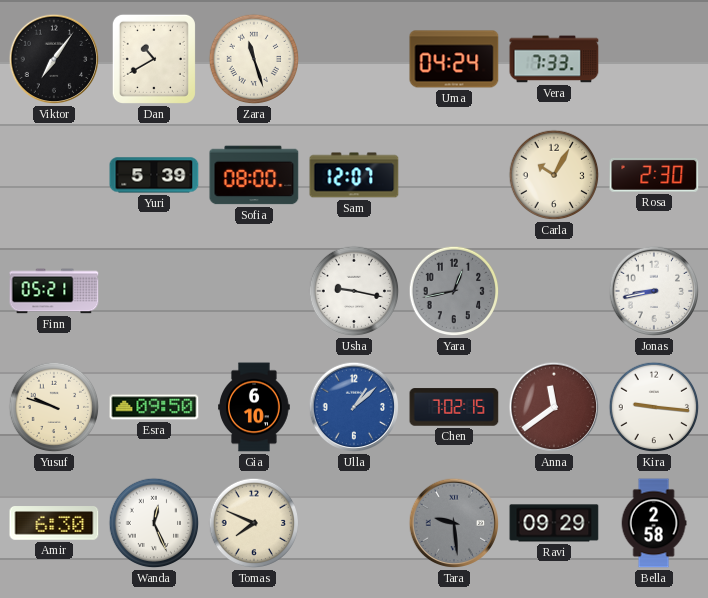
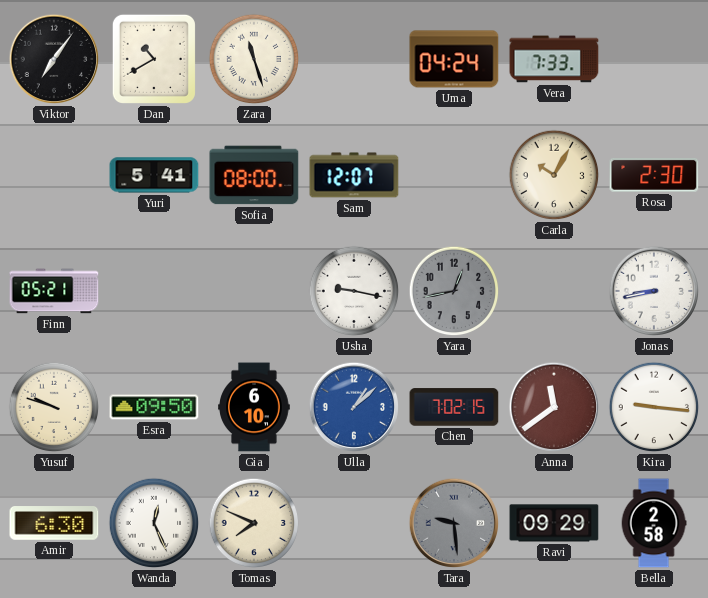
Yuri: 5:39 -> 5:41 (154, 175)
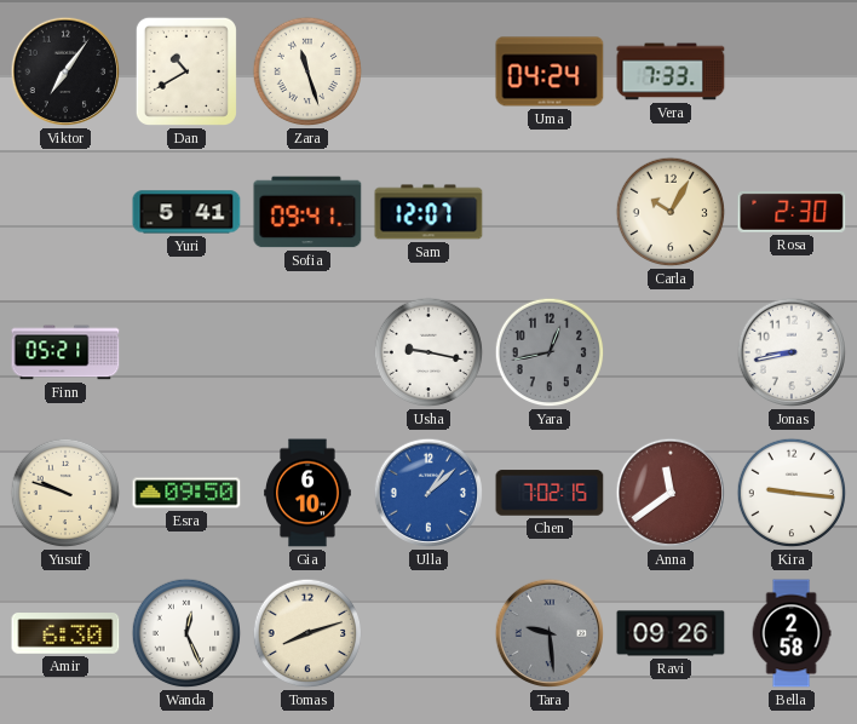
Sofia: 08:00 -> 09:41 (307, 212)
Tomas: 7:49 -> 8:12 (307, 633)
Ravi: 09:29 -> 09:26 (671, 633)
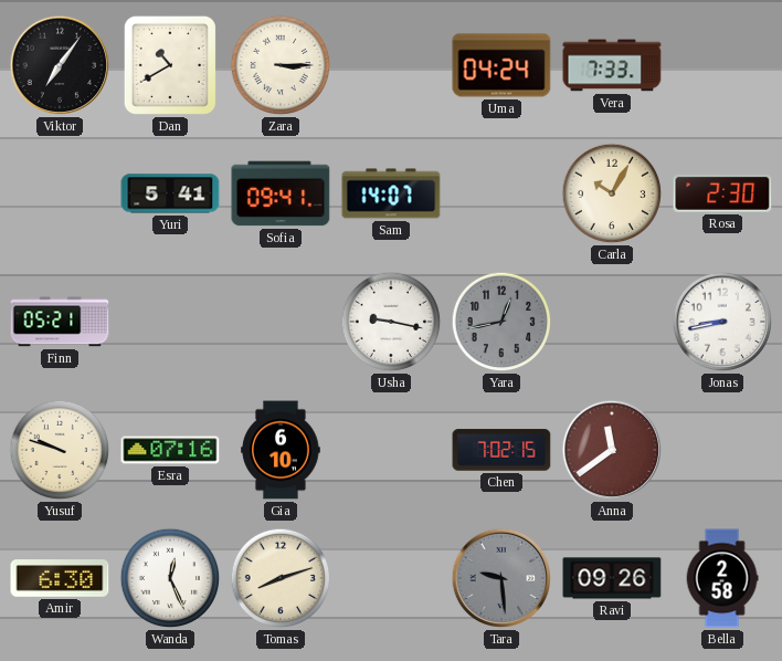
Zara: 11:27 -> 3:15 (281, 65)
Sam: 12:07 -> 14:07 (391, 193)
Esra: 09:50 -> 07:16 (170, 450)
Ulla: 1:08 -> none (428, 493)
Kira: 9:16 -> none (792, 493)
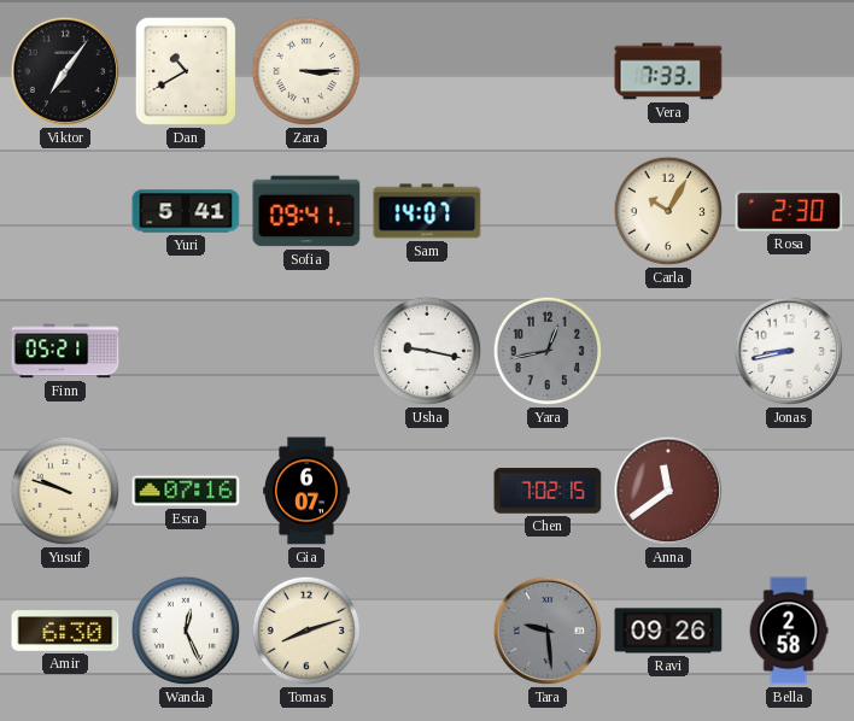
Uma: 04:24 -> none (501, 65)
Gia: 6:10 -> 6:07 (306, 491)
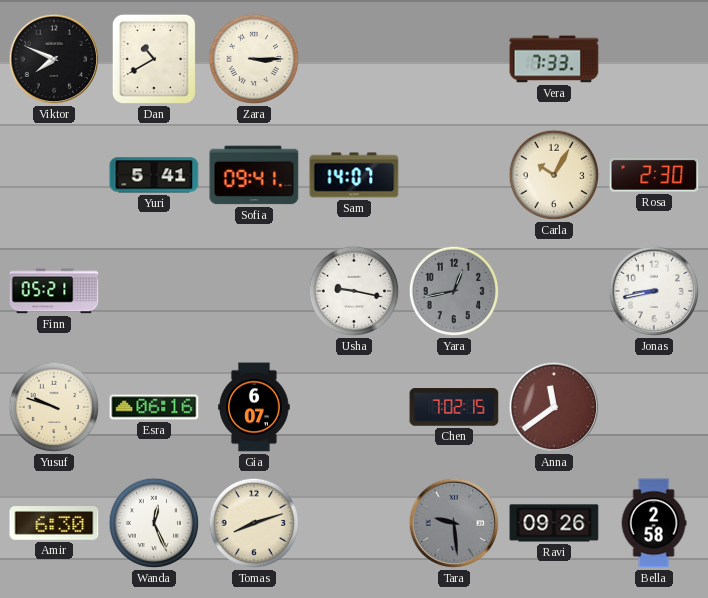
Viktor: 7:06 -> 7:49 (54, 59)
Esra: 07:16 -> 06:16 (154, 407)
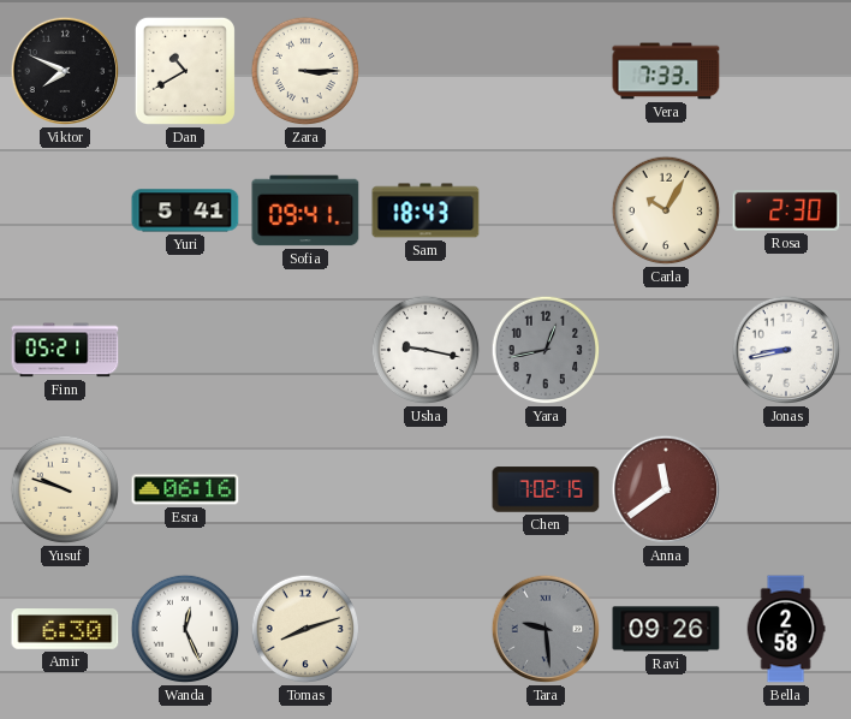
Sam: 14:07 -> 18:43 (425, 210)
Gia: 6:07 -> none (254, 407)
